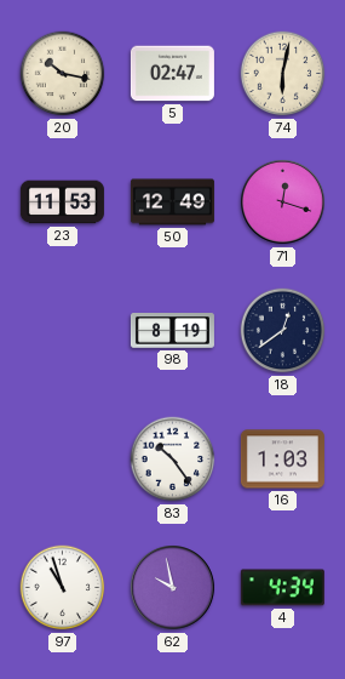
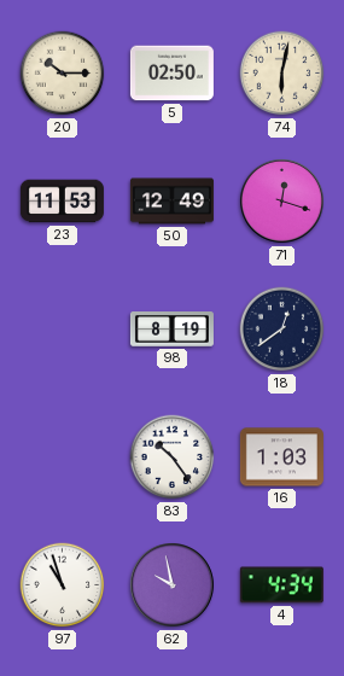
20: 10:17 -> 10:15 (63, 74)
5: 02:47 -> 02:50 (171, 74)
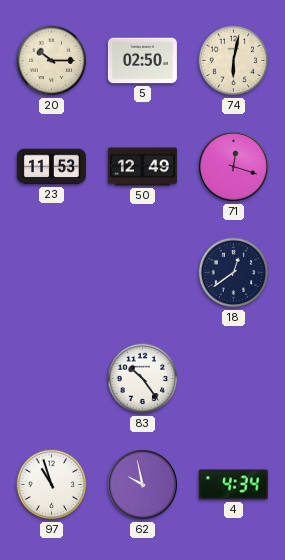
98: 8:19 -> none (171, 330)
16: 1:03 -> none (281, 458)
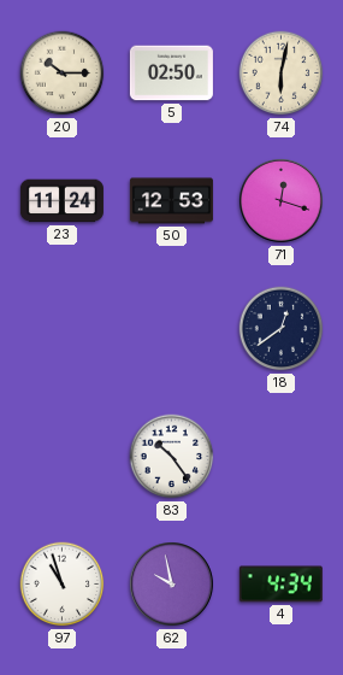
23: 11:53 -> 11:24 (61, 201)
50: 12:49 -> 12:53 (171, 201)
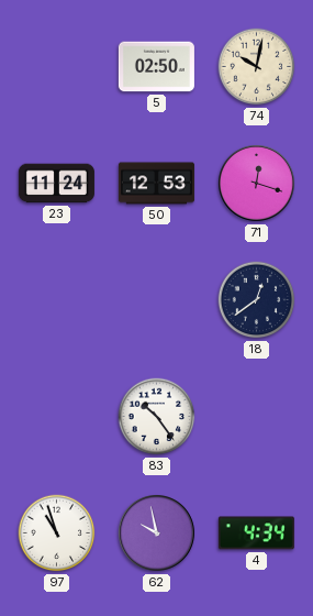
20: 10:15 -> none (63, 74)
74: 6:02 -> 10:02 (257, 67)
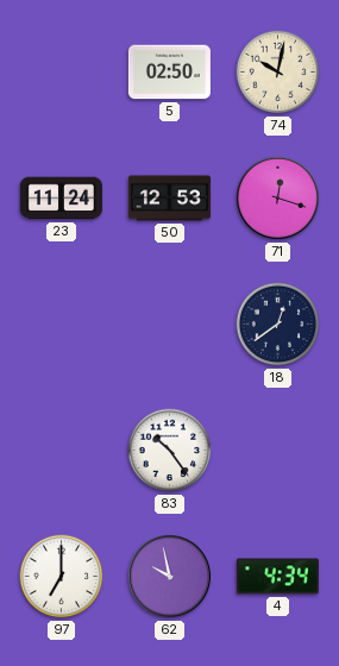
97: 10:57 -> 7:00 (62, 577)
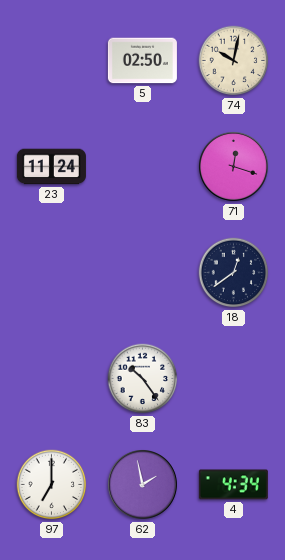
50: 12:53 -> none (169, 199)
62: 9:58 -> 1:58 (143, 485)
